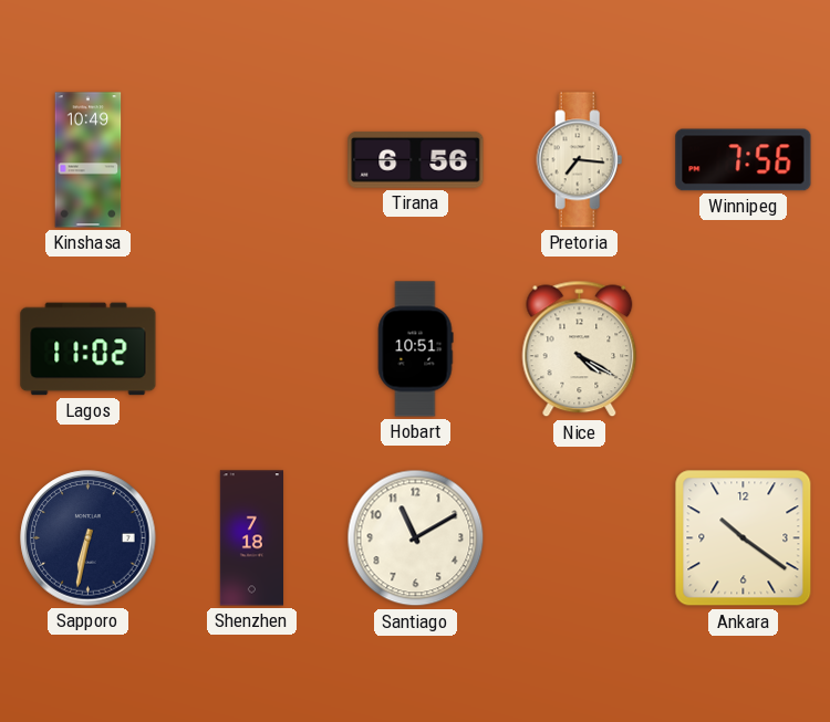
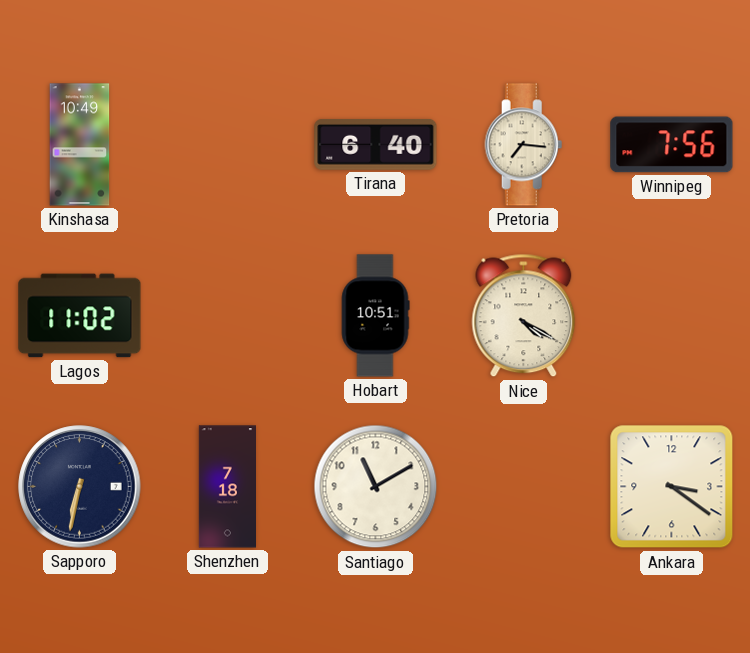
Tirana: 6:56 -> 6:40 (376, 144)
Ankara: 10:21 -> 3:21 (672, 487)
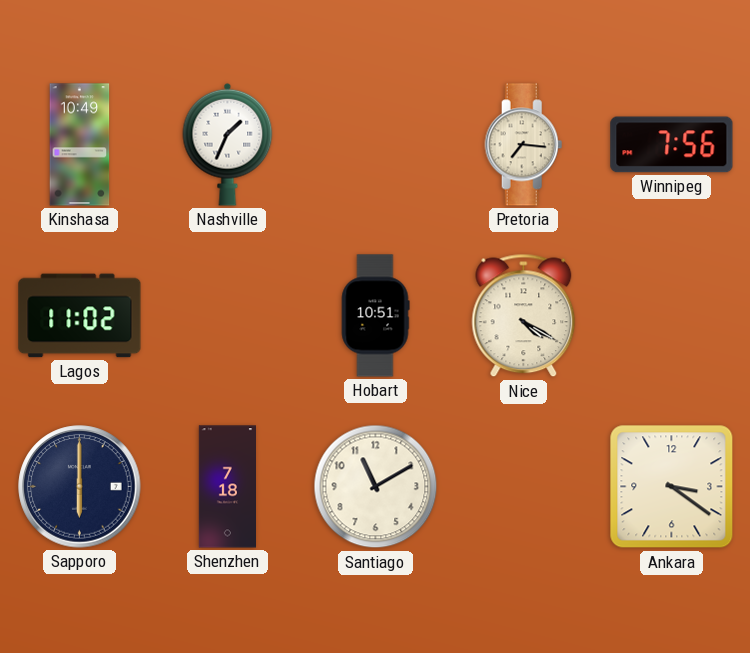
Nashville: none -> 1:34 (228, 144)
Tirana: 6:40 -> none (376, 144)
Sapporo: 6:32 -> 6:00 (80, 487)
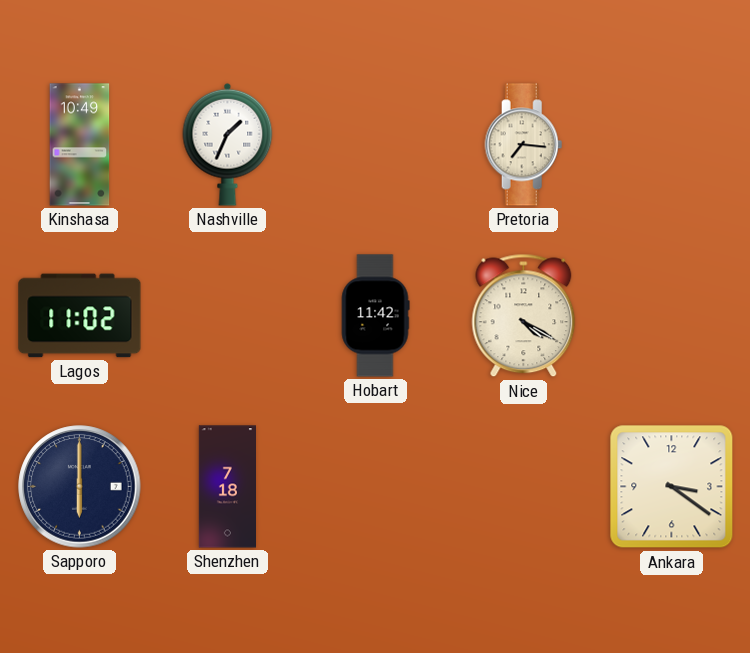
Winnipeg: 7:56 -> none (672, 145)
Hobart: 10:51 -> 11:42 (375, 316)
Santiago: 11:10 -> none (376, 487)
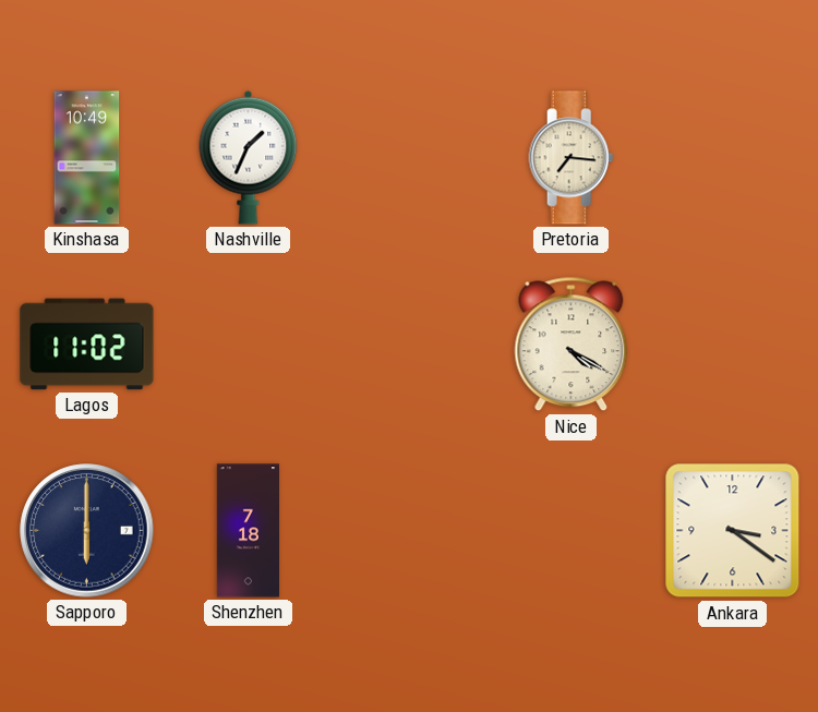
Hobart: 11:42 -> none (375, 316)
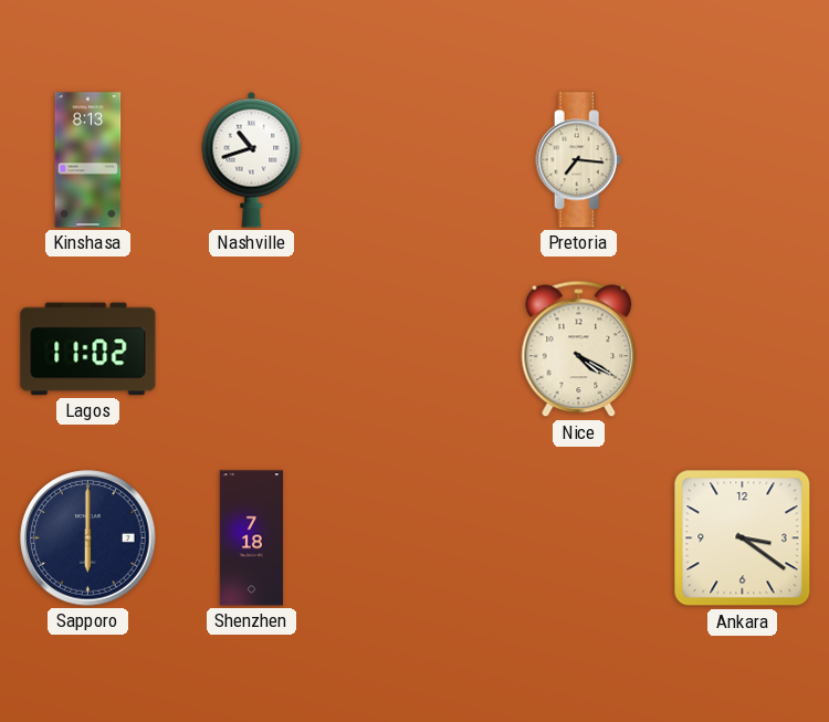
Kinshasa: 10:49 -> 8:13 (88, 160)
Nashville: 1:34 -> 10:42 (252, 159)
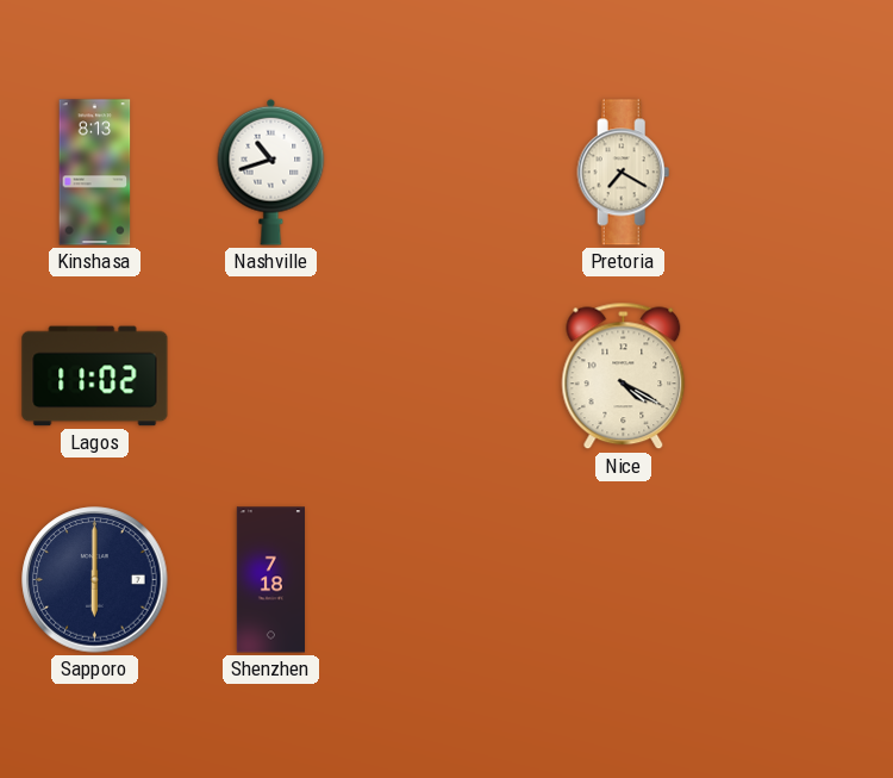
Pretoria: 7:16 -> 7:20 (624, 173)
Ankara: 3:21 -> none (743, 538)
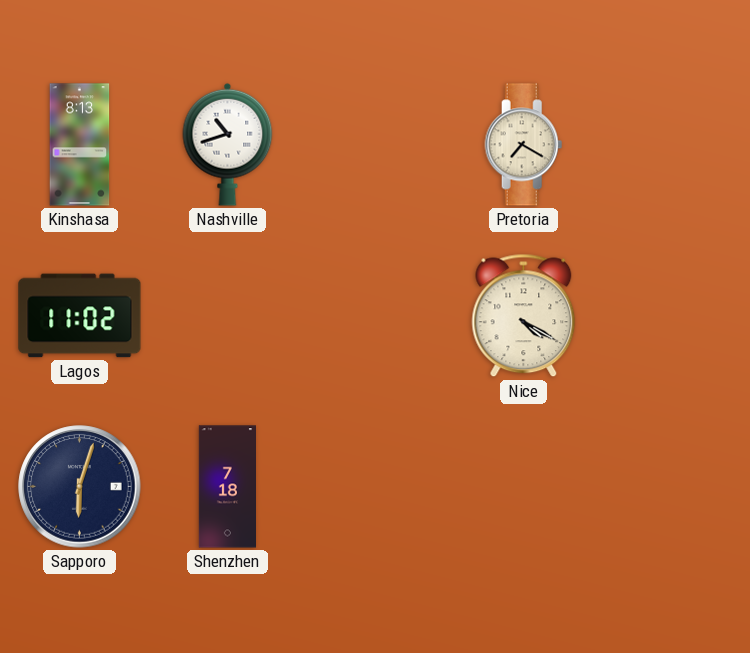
Sapporo: 6:00 -> 6:03 (80, 487)
